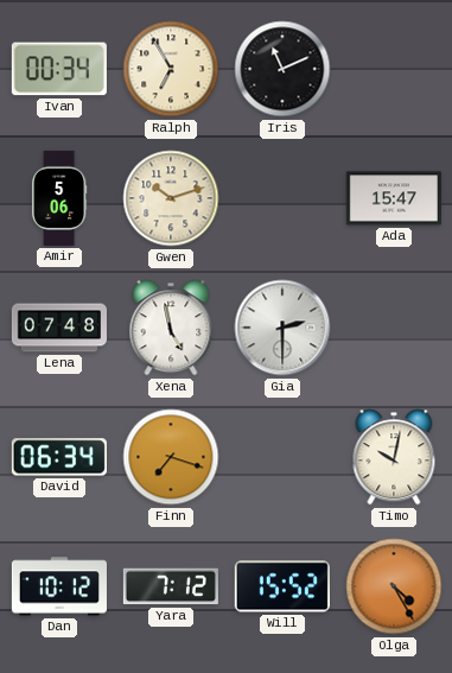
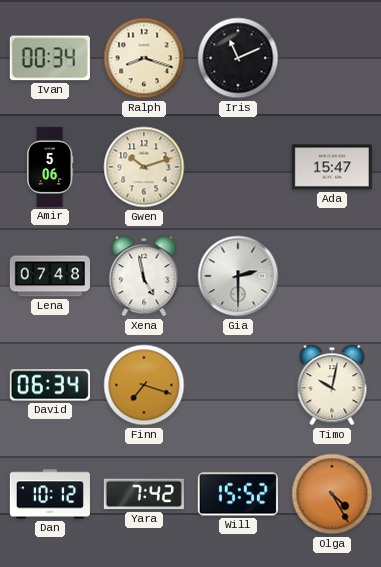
Ralph: 6:55 -> 8:18 (144, 58)
Yara: 7:12 -> 7:42 (144, 494)
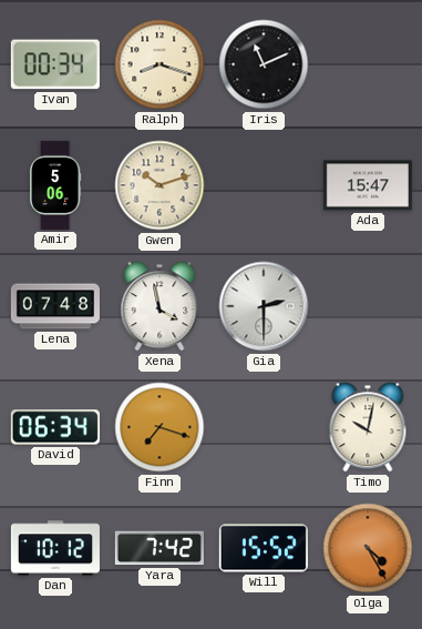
Xena: 4:58 -> 3:58 (159, 306)
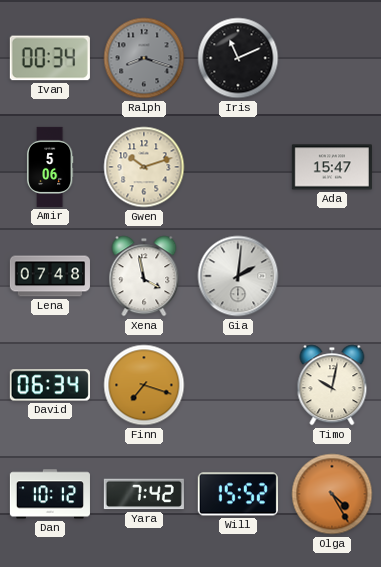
Ralph dial: cream -> grey (144, 58)
Gia: 2:30 -> 2:01 (238, 276)
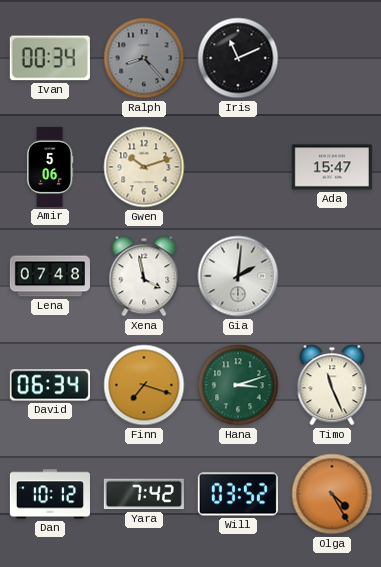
Ralph: 8:18 -> 8:23 (144, 58)
Hana: none -> 3:12 (238, 385)
Timo: 10:02 -> 11:26 (332, 385)
Will: 15:52 -> 03:52 (238, 494)
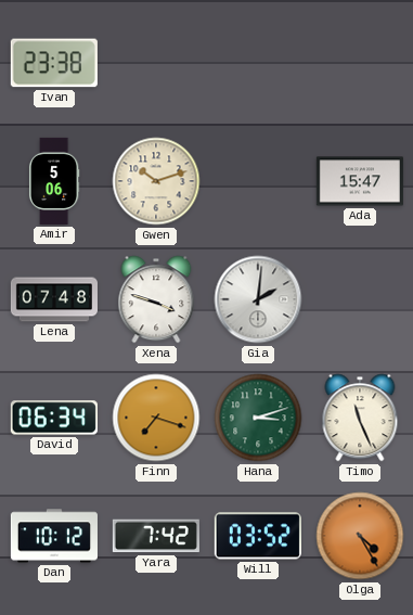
Ivan: 00:34 -> 23:38 (54, 63)
Ralph: 8:23 -> none (144, 58)
Iris: 11:11 -> none (238, 58)
Xena: 3:58 -> 3:48 (156, 299)
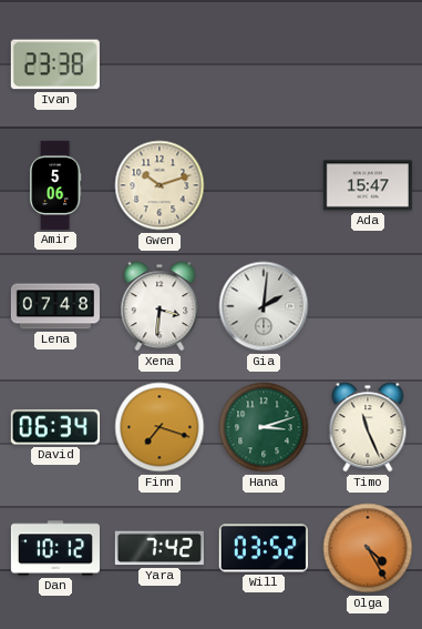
Xena: 3:48 -> 3:31 (159, 306)
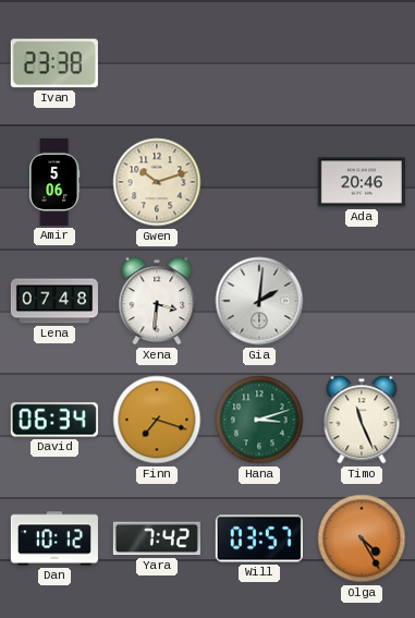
Ada: 15:47 -> 20:46 (362, 182)
Will: 03:52 -> 03:57 (259, 538)
